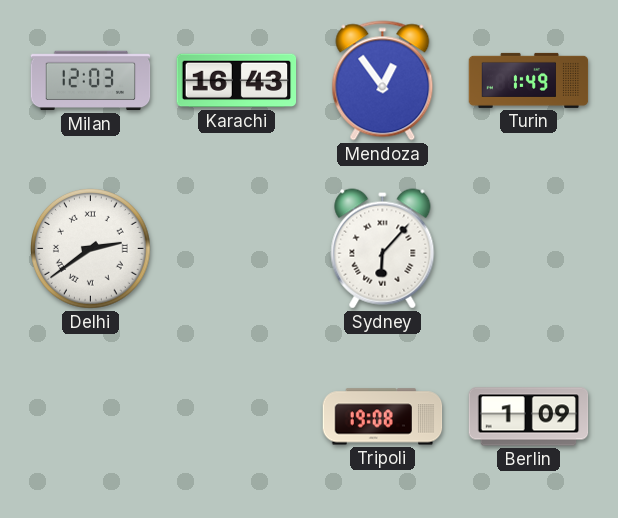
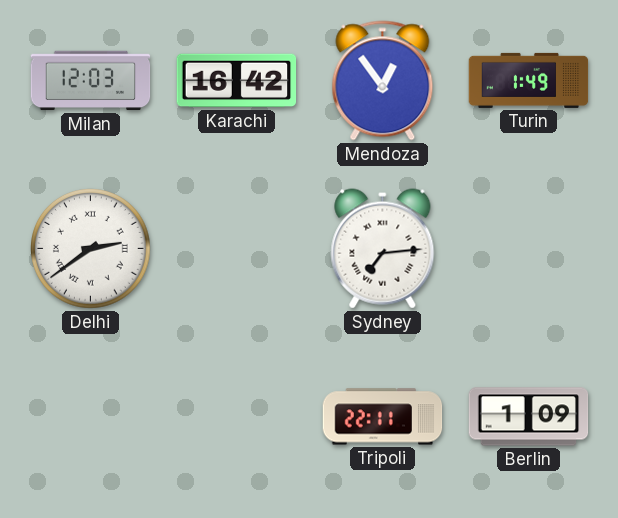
Karachi: 16:43 -> 16:42 (237, 81)
Sydney: 6:07 -> 7:14 (383, 249)
Tripoli: 19:08 -> 22:11 (383, 417)
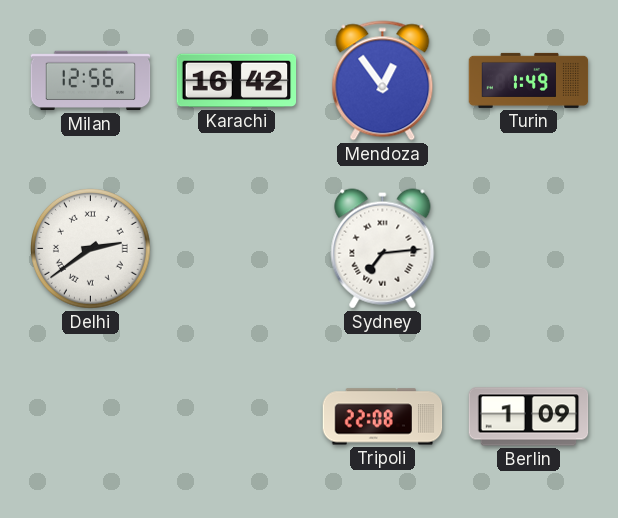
Milan: 12:03 -> 12:56 (91, 81)
Tripoli: 22:11 -> 22:08 (383, 417)
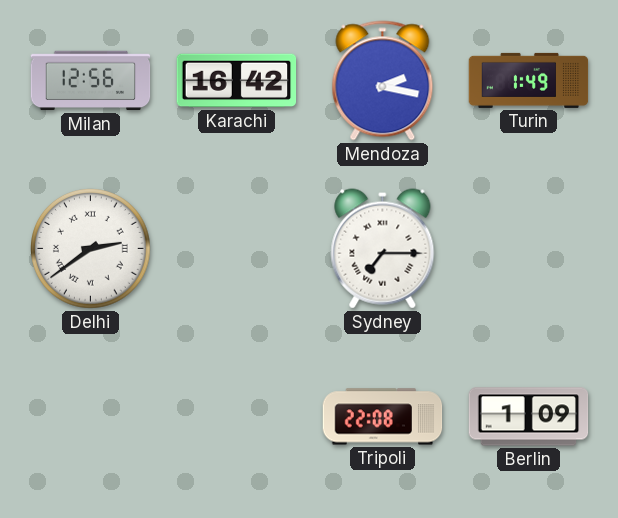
Mendoza: 12:54 -> 2:17 (383, 81)
Sydney: 7:14 -> 7:15 (383, 249)
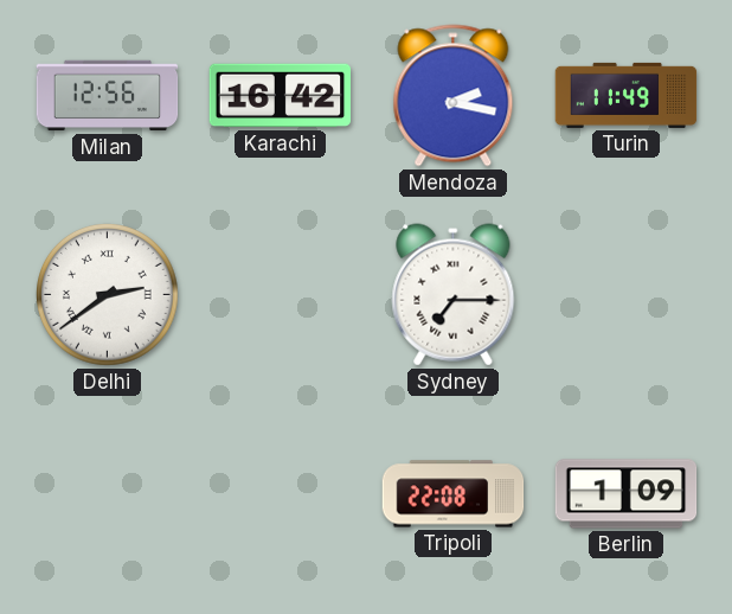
Turin: 1:49 -> 11:49 (627, 95)
